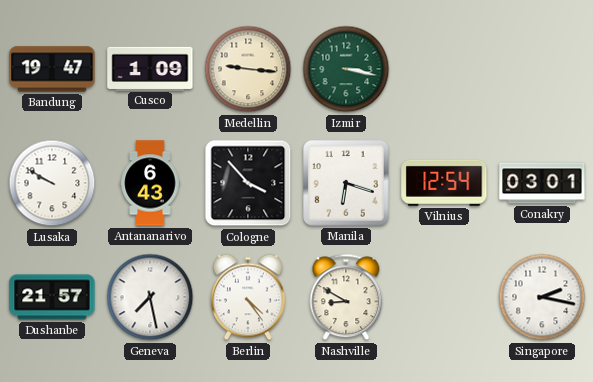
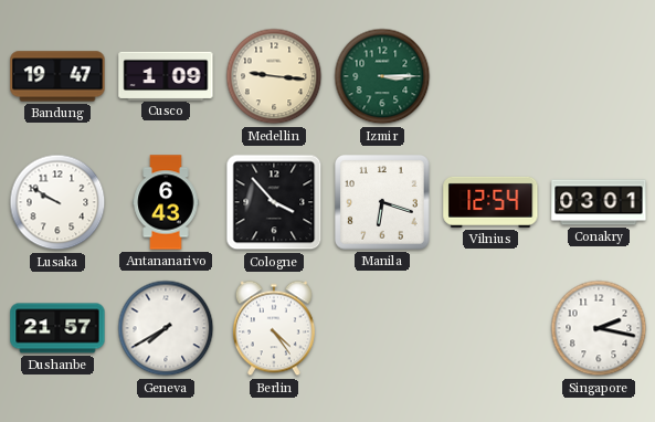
Izmir: 3:17 -> 3:15 (382, 76)
Geneva: 7:28 -> 7:40 (166, 328)
Nashville: 8:50 -> none (346, 297)
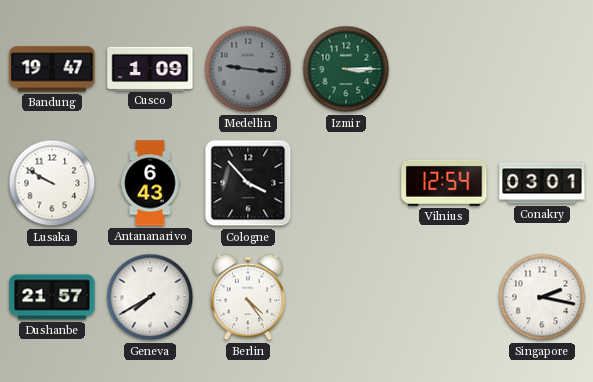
Medellin dial: cream -> grey (248, 69)
Manila: 6:18 -> none (383, 203)
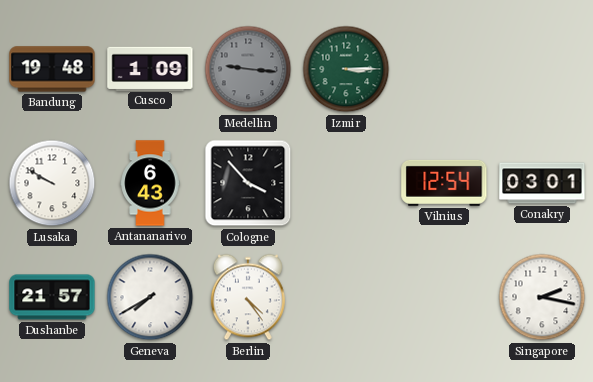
Bandung: 19:47 -> 19:48 (52, 69)
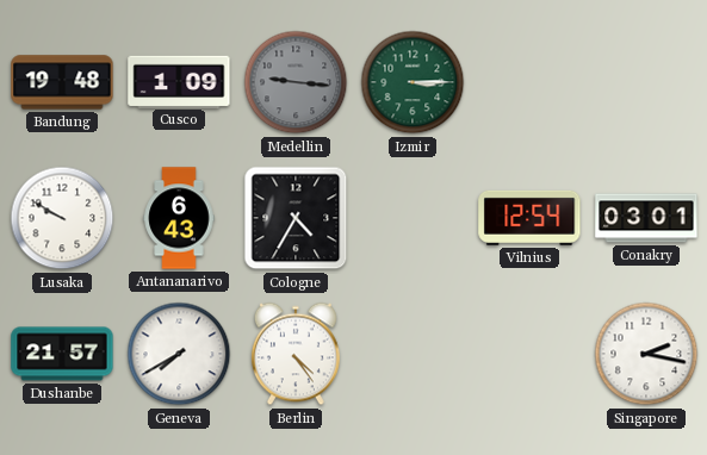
Cologne: 3:53 -> 4:35 (296, 218)
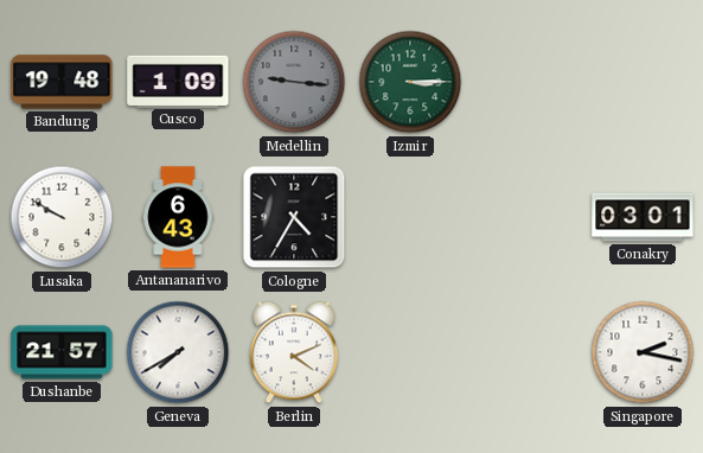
Vilnius: 12:54 -> none (529, 218)
Berlin: 4:24 -> 4:11 (294, 352)
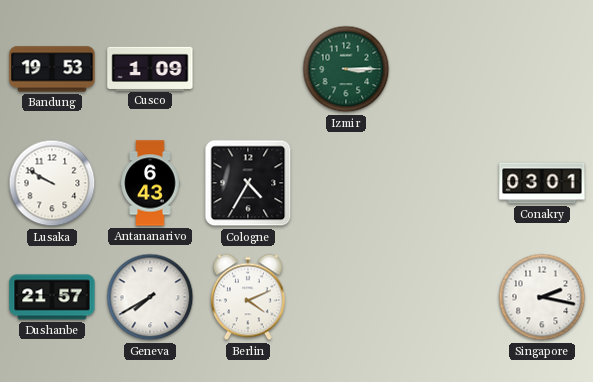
Bandung: 19:48 -> 19:53 (52, 69)
Medellin: 9:16 -> none (294, 82)
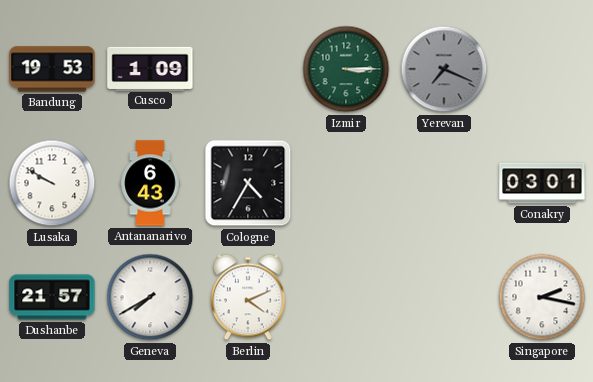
Yerevan: none -> 7:19 (444, 69)
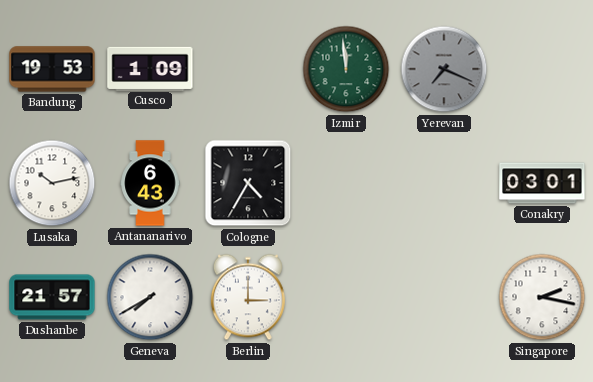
Izmir: 3:15 -> 11:59 (346, 69)
Lusaka: 9:50 -> 10:13 (52, 183)
Berlin: 4:11 -> 3:00 (248, 297)
